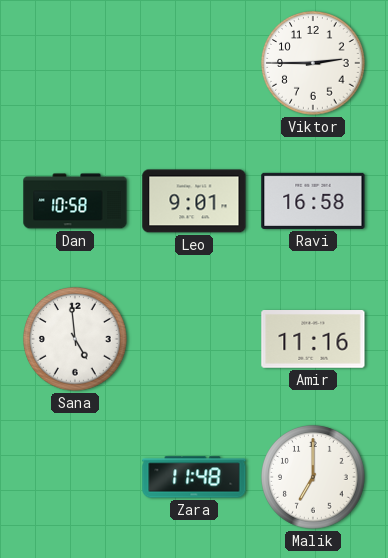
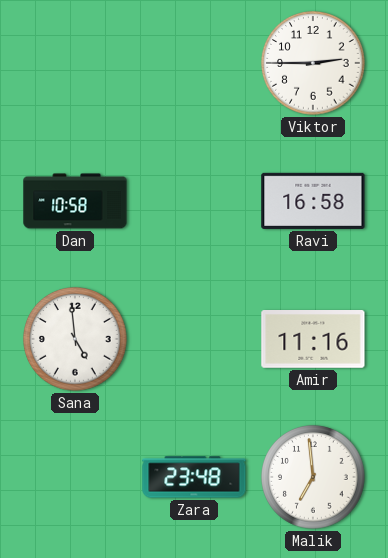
Leo: 9:01 -> none (194, 201)
Zara: 11:48 -> 23:48 (194, 477)
Malik: 7:00 -> 6:59 (313, 477)
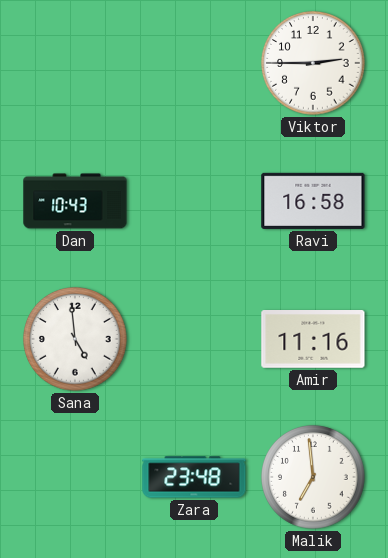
Dan: 10:58 -> 10:43 (75, 201)
